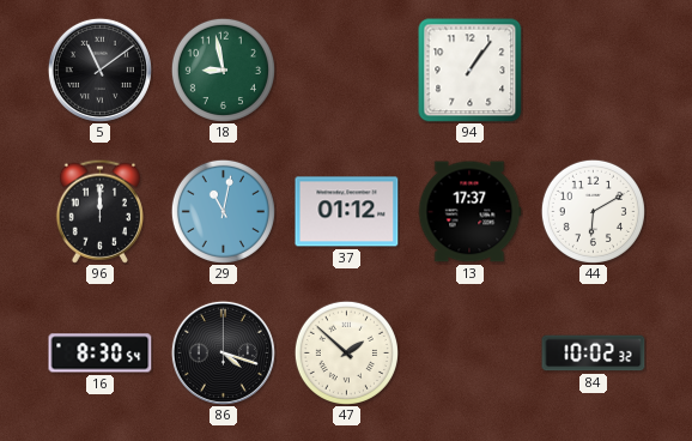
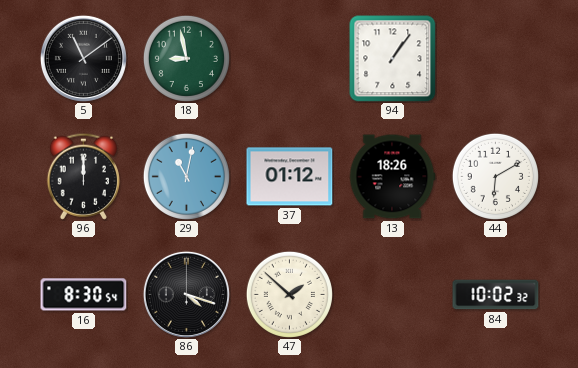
13: 17:37 -> 18:26 (392, 177)
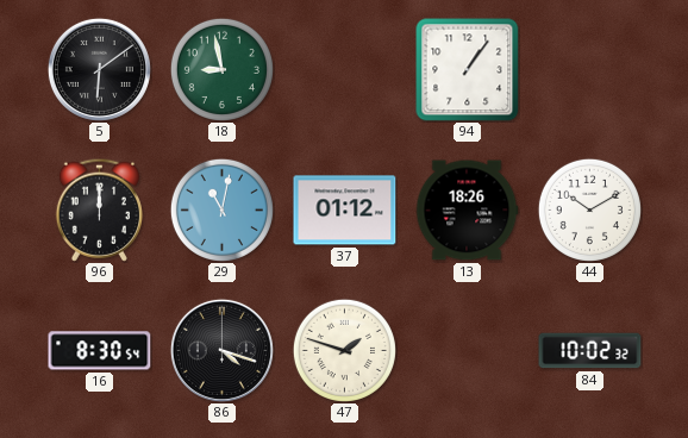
5: 11:09 -> 6:09 (99, 69)
44: 6:10 -> 10:10 (589, 209)
47: 1:52 -> 1:48 (344, 350)
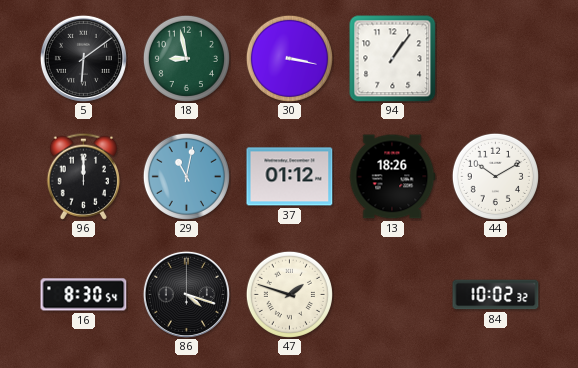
30: none -> 3:17 (289, 58)
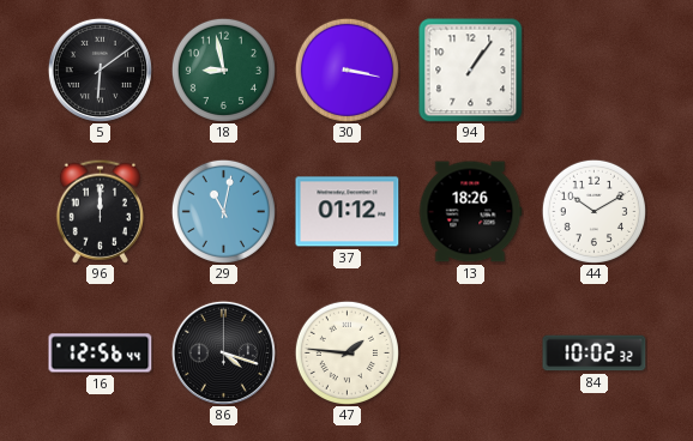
16: 8:30 -> 12:56 (101, 354)
47: 1:48 -> 1:46 (346, 352)
